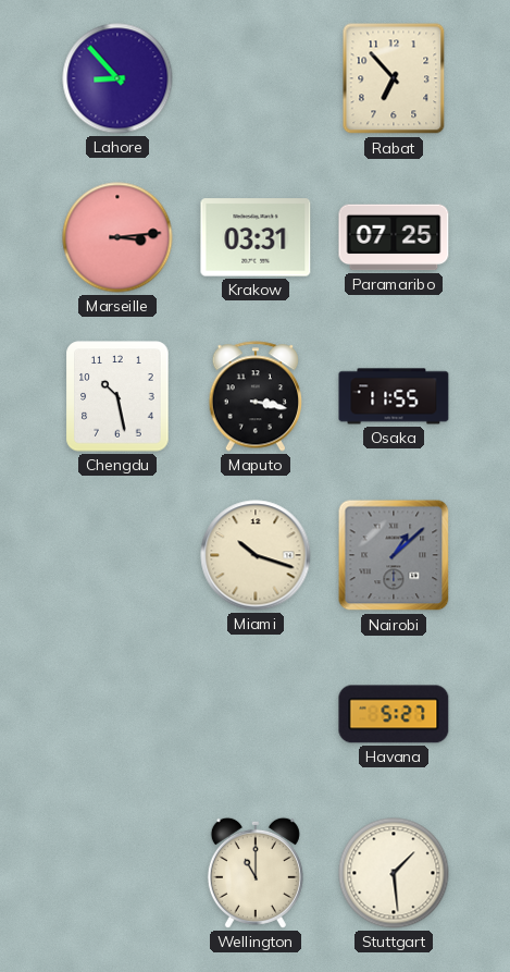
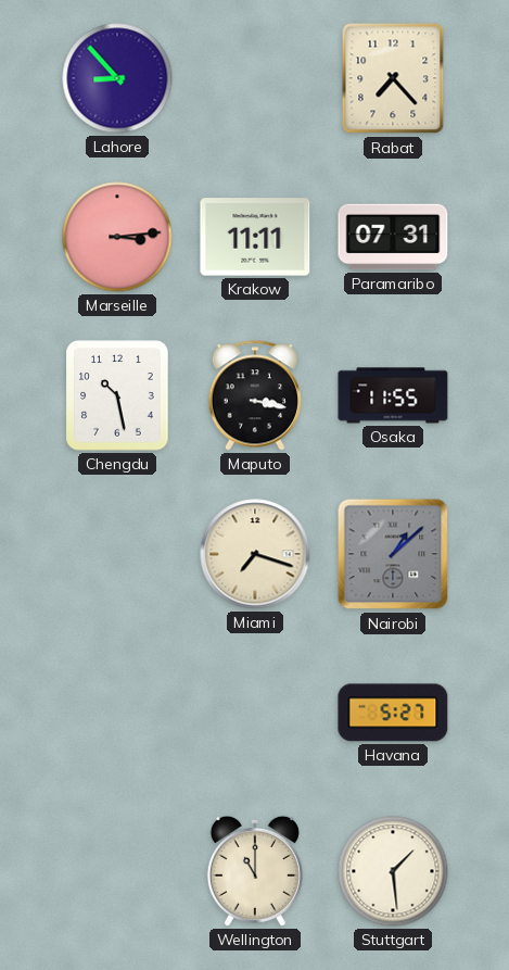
Rabat: 6:53 -> 7:23 (393, 78)
Krakow: 03:31 -> 11:11 (255, 237)
Paramaribo: 07:25 -> 07:31 (393, 237)
Miami: 10:18 -> 7:18 (255, 554)
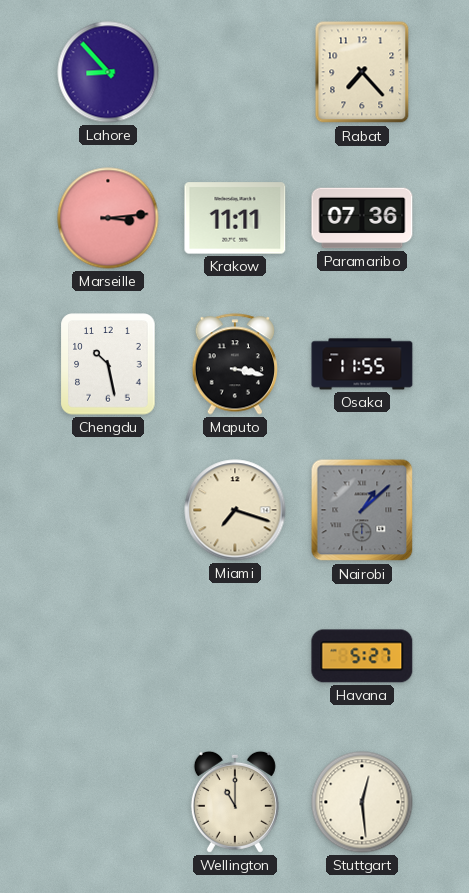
Paramaribo: 07:31 -> 07:36 (362, 218)
Stuttgart: 1:29 -> 12:29 (362, 802)
